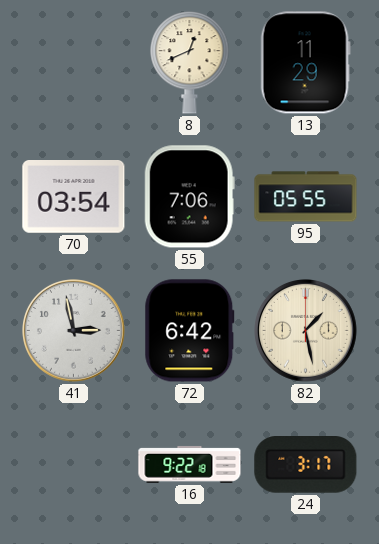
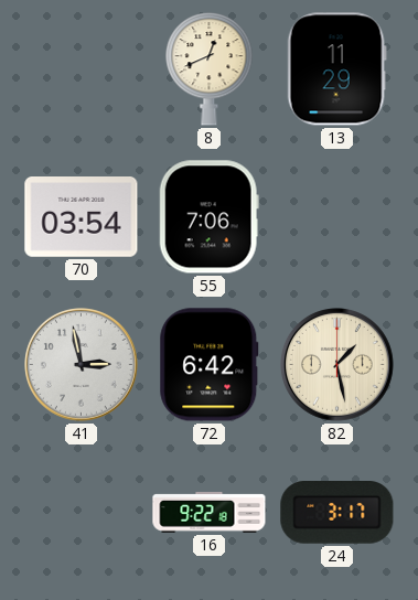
95: 05:55 -> none (306, 197)
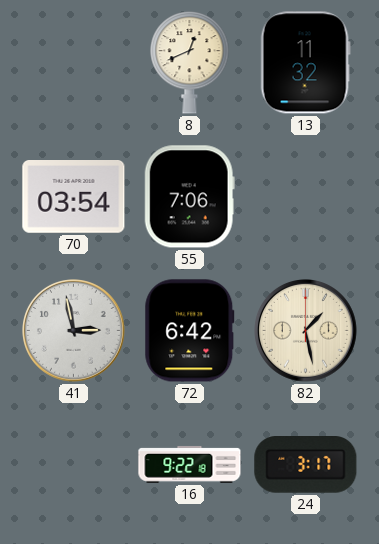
13: 11:29 -> 11:32 (305, 63)
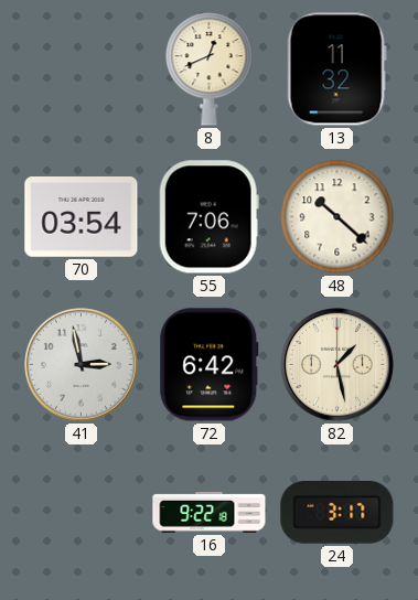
48: none -> 10:22 (337, 217)
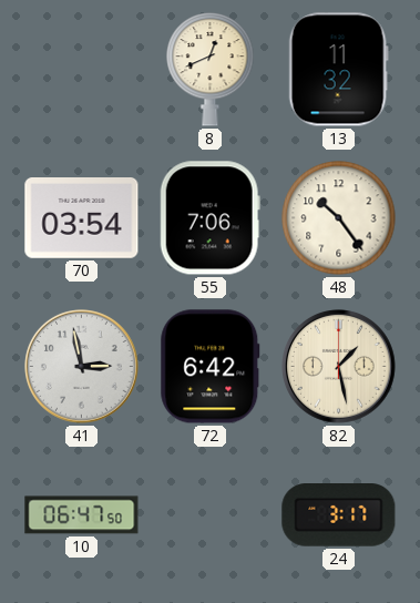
48: 10:22 -> 10:24 (339, 218)
10: none -> 06:47 (82, 515)
16: 9:22 -> none (210, 512)
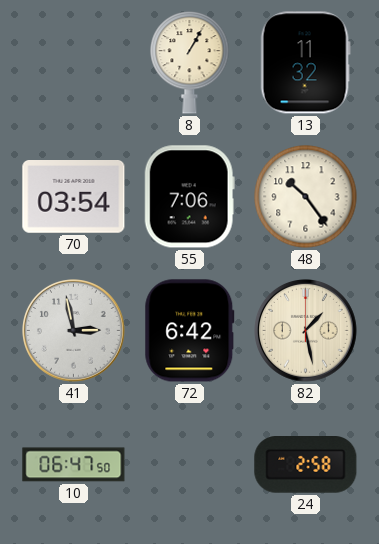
8: 12:41 -> 1:05 (190, 63)
24: 3:17 -> 2:58 (306, 465)
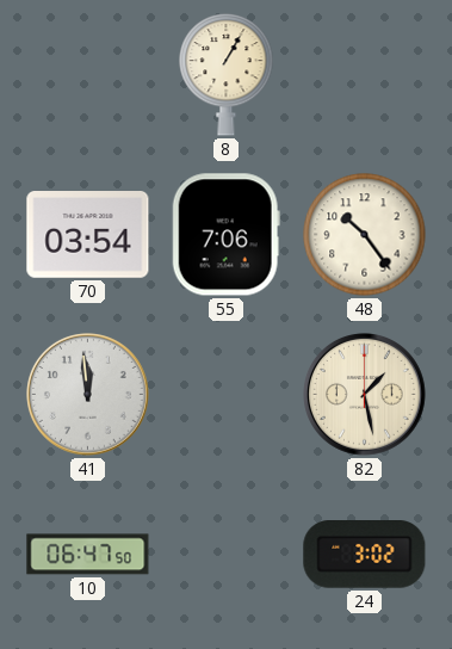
13: 11:32 -> none (305, 63)
41: 2:58 -> 11:59 (88, 395)
72: 6:42 -> none (190, 331)
24: 2:58 -> 3:02 (365, 555)
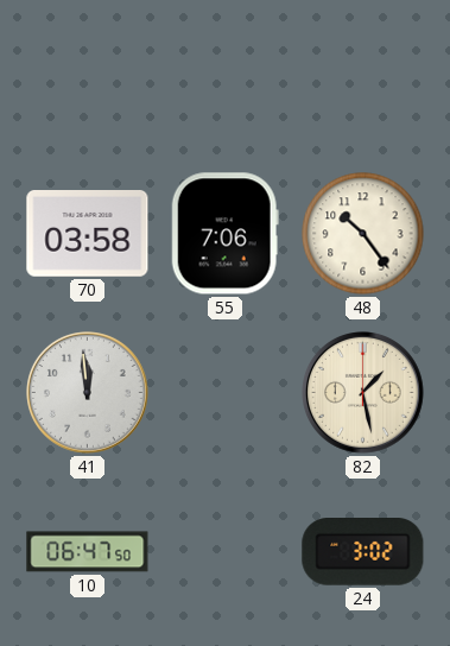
8: 1:05 -> none (227, 75)
70: 03:54 -> 03:58 (88, 234)
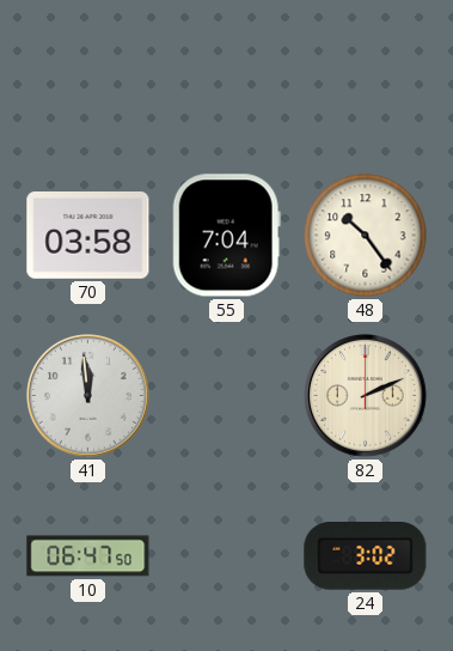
55: 7:06 -> 7:04 (226, 236)
82: 1:28 -> 2:11 (366, 396)
